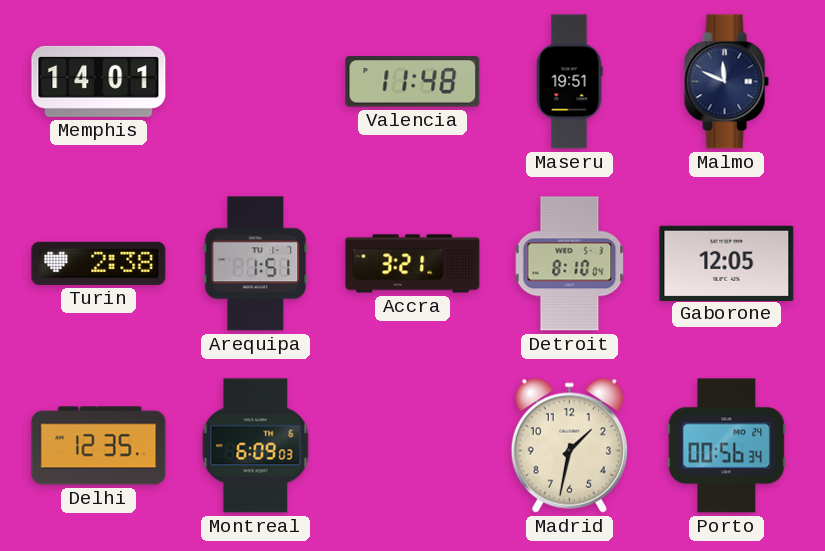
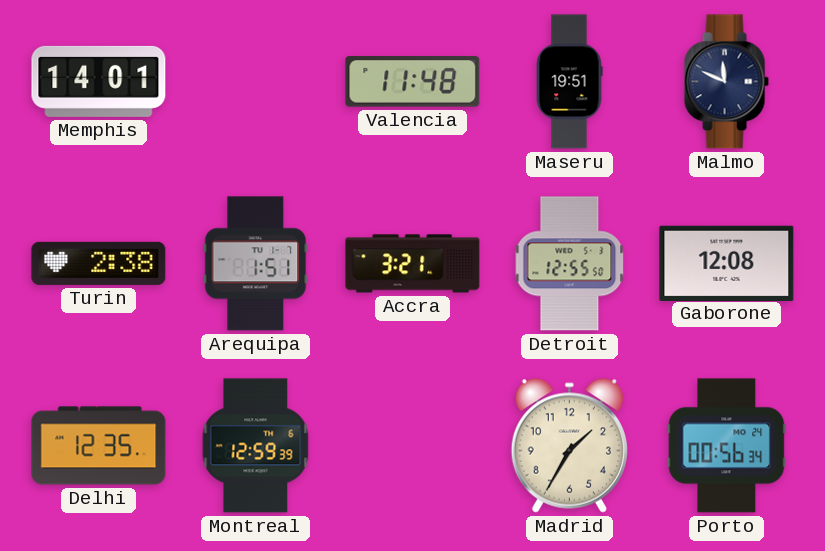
Detroit: 8:10 -> 12:55 (570, 264)
Gaborone: 12:05 -> 12:08 (727, 263)
Montreal: 6:09 -> 12:59 (256, 446)
Madrid: 1:32 -> 1:35 (569, 445)
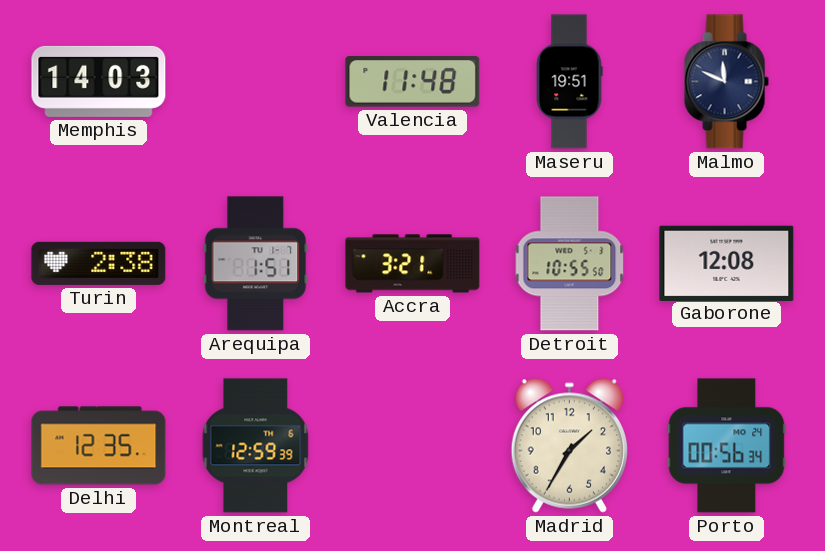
Memphis: 14:01 -> 14:03 (99, 81)
Detroit: 12:55 -> 10:55 (570, 264)
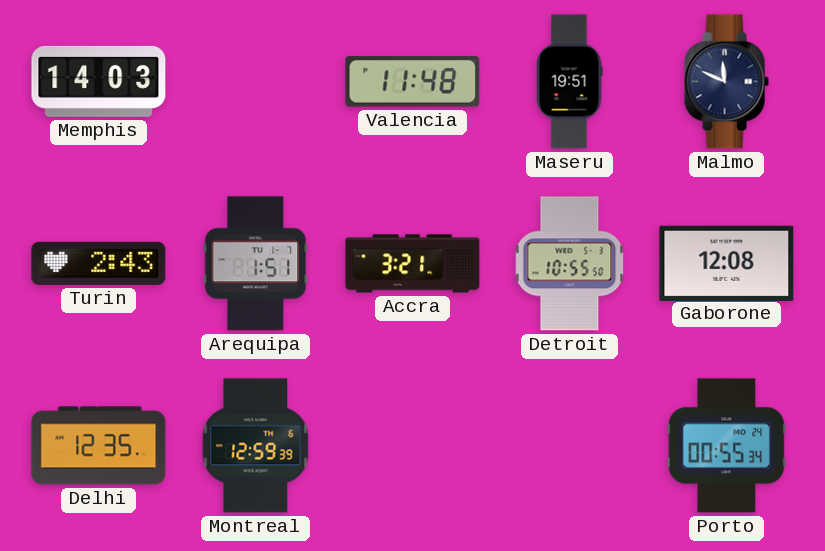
Turin: 2:38 -> 2:43 (99, 263)
Madrid: 1:35 -> none (569, 445)
Porto: 00:56 -> 00:55 (727, 446)
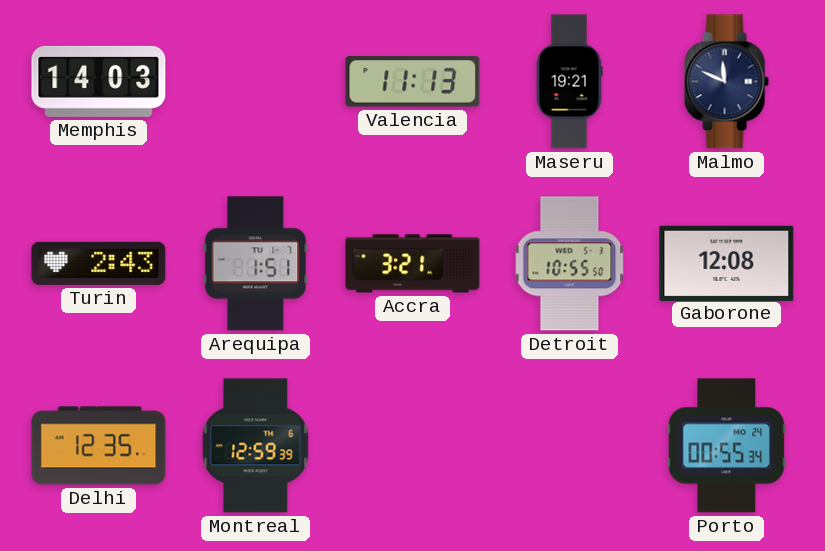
Valencia: 11:48 -> 11:13 (413, 82)
Maseru: 19:51 -> 19:21 (569, 82)
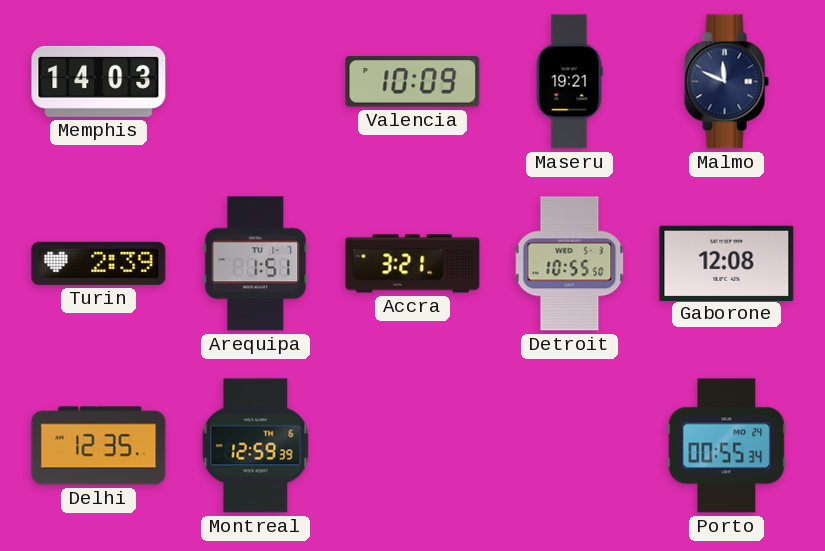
Valencia: 11:13 -> 10:09 (413, 82)
Turin: 2:43 -> 2:39 (99, 263)
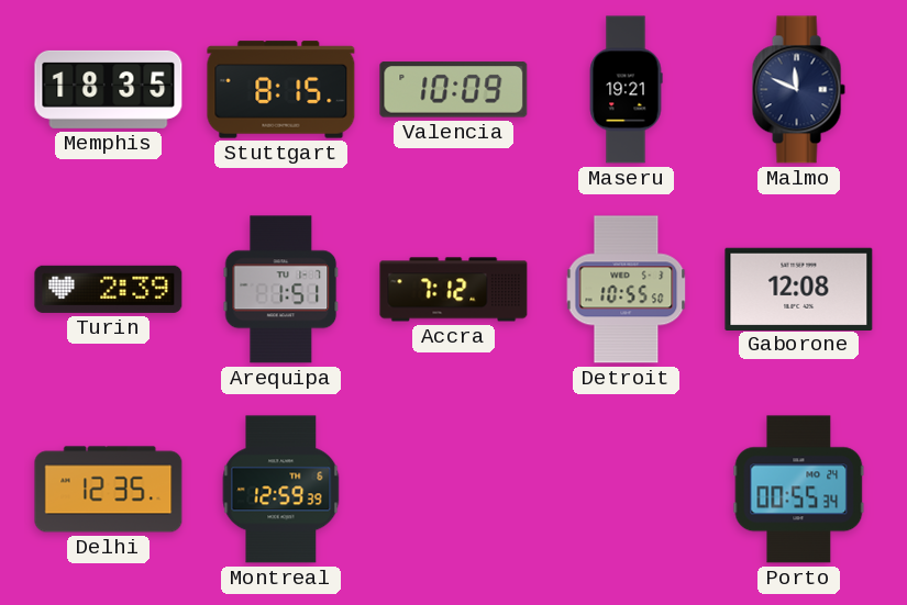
Memphis: 14:03 -> 18:35 (109, 89)
Stuttgart: none -> 8:15 (281, 90)
Accra: 3:21 -> 7:12 (454, 290)
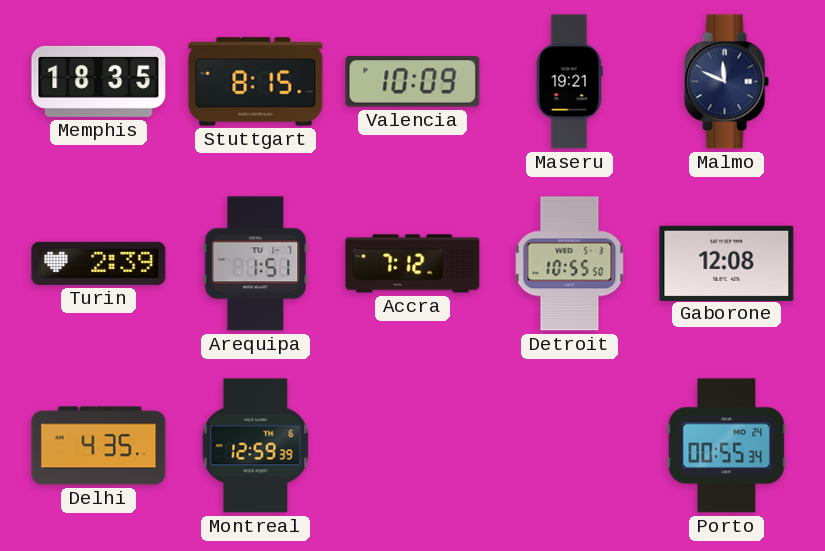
Delhi: 12:35 -> 4:35 (99, 446)
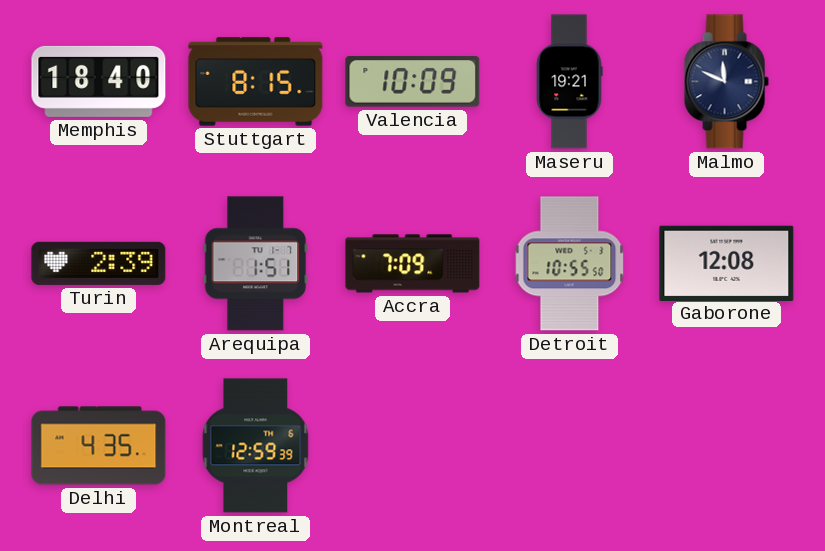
Memphis: 18:35 -> 18:40 (99, 81)
Accra: 7:12 -> 7:09 (413, 264)
Porto: 00:55 -> none (727, 446)
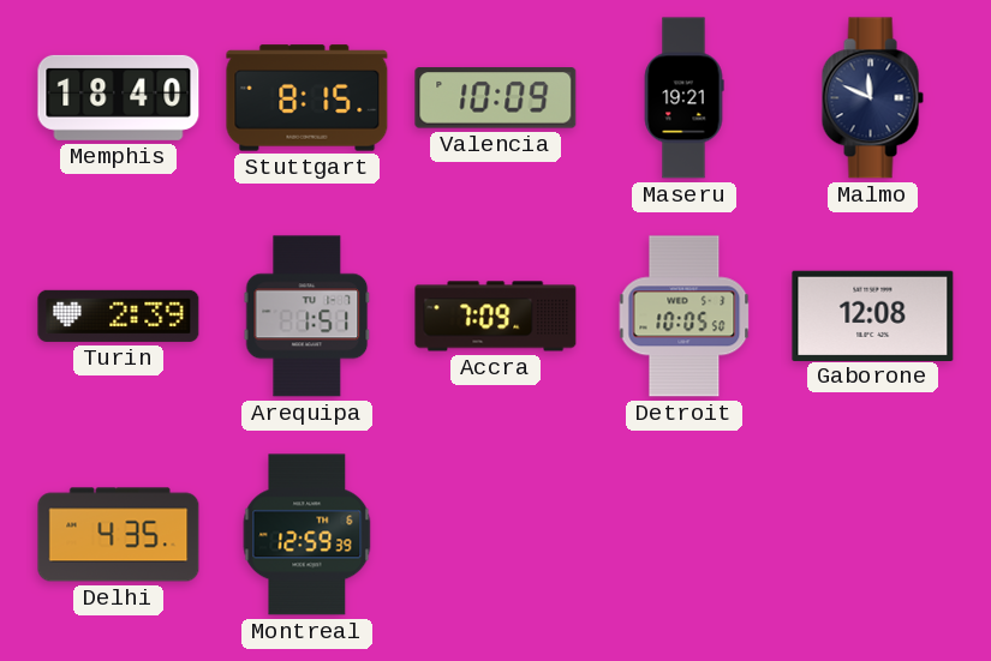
Detroit: 10:55 -> 10:05 (685, 317)
